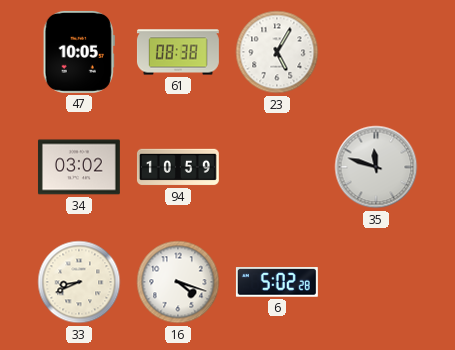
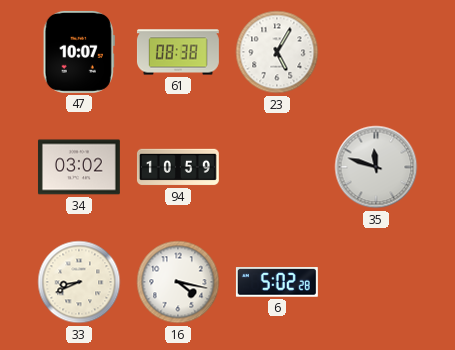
47: 10:05 -> 10:07 (79, 52)
16: 4:18 -> 4:17 (178, 282)
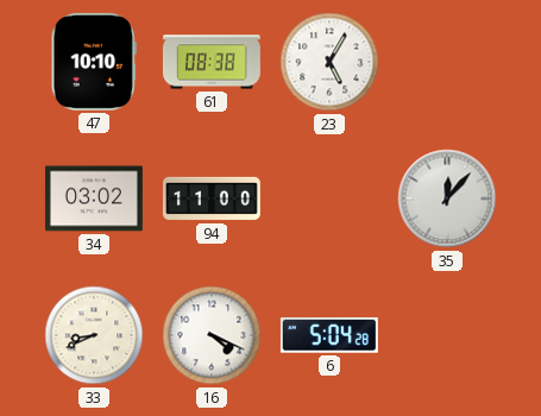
47: 10:07 -> 10:10 (94, 62)
94: 10:59 -> 11:00 (212, 198)
35: 11:48 -> 12:07 (447, 198)
16: 4:17 -> 4:19 (212, 335)
6: 5:02 -> 5:04 (329, 335)
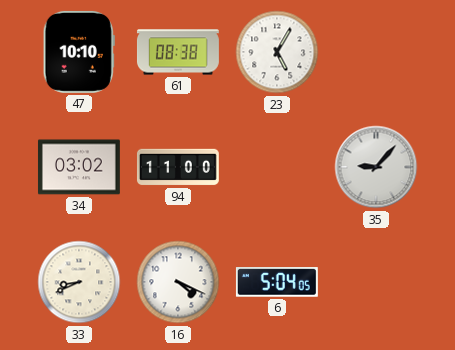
35: 12:07 -> 9:07 (376, 167)
6: 5:04:28 -> 5:04:05 (277, 282)
